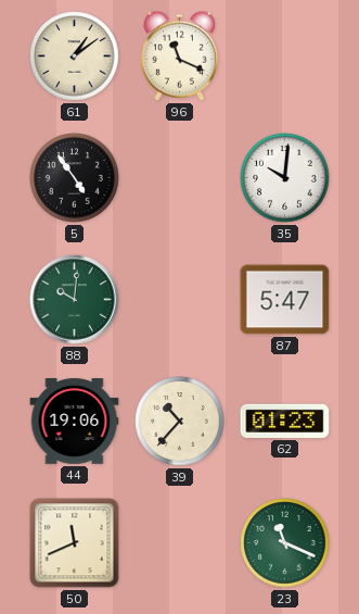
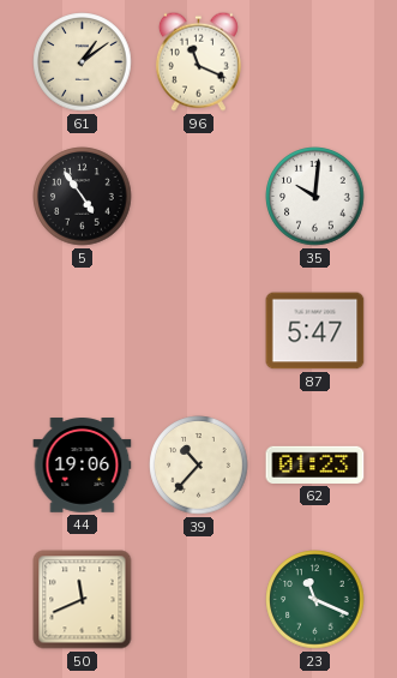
88: 10:01 -> none (75, 300)
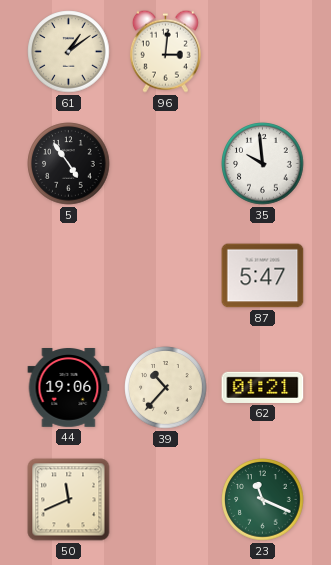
96: 11:19 -> 3:01 (165, 51)
35: 10:01 -> 9:59 (263, 164)
62: 01:23 -> 01:21 (263, 387)
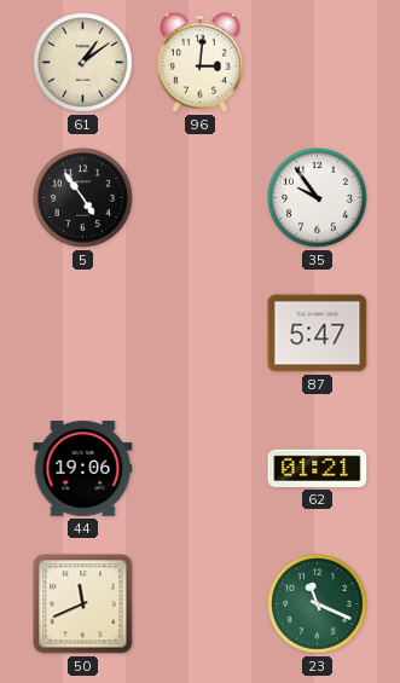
35: 9:59 -> 9:54 (318, 198)
39: 10:37 -> none (166, 388)
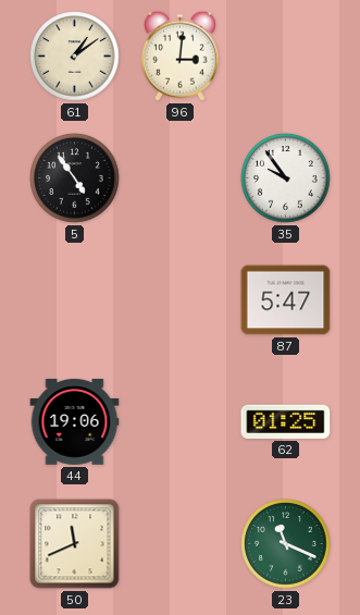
62: 01:21 -> 01:25 (286, 421)
